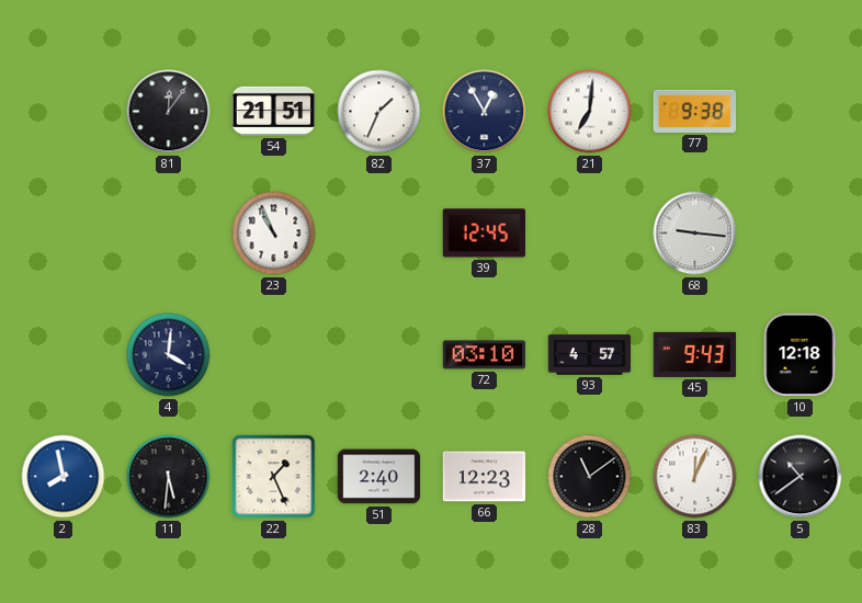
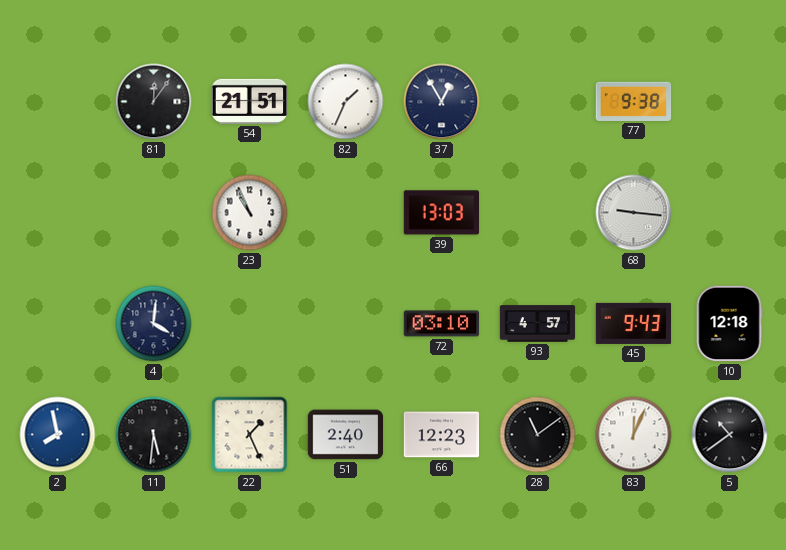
21: 7:01 -> none (590, 112)
39: 12:45 -> 13:03 (442, 213)
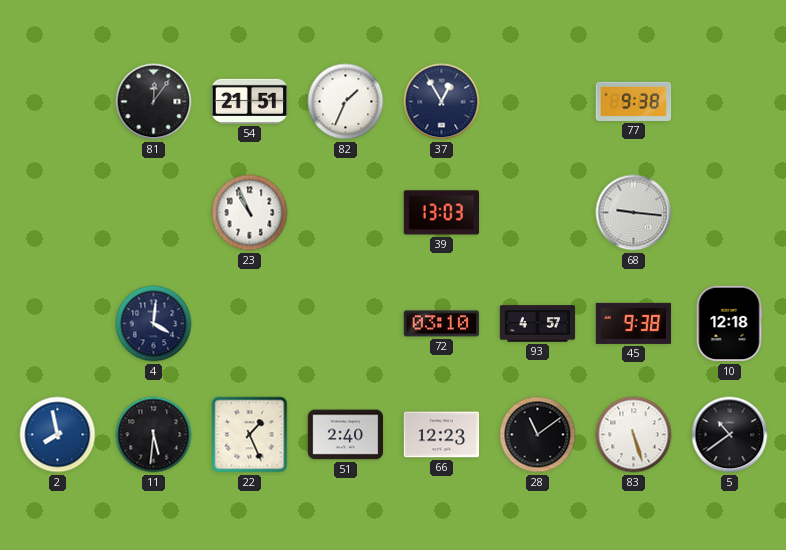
45: 9:43 -> 9:38 (634, 323)
83: 12:04 -> 5:27 (634, 435)
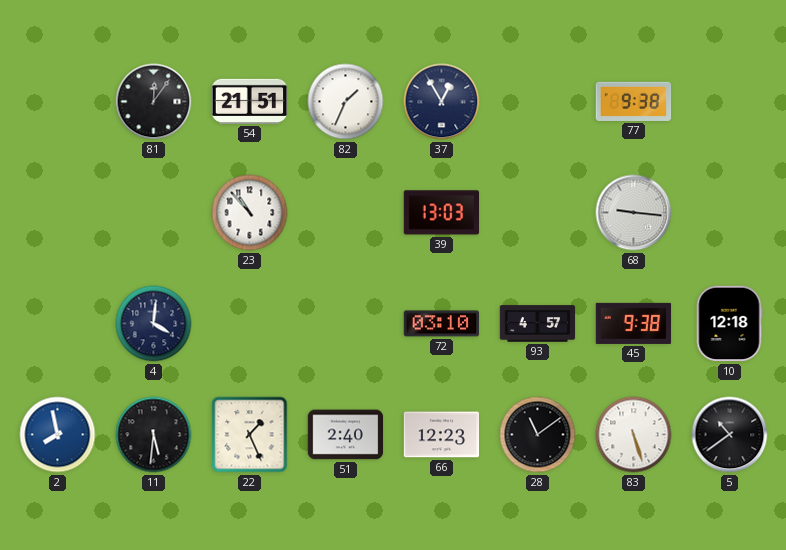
23: 10:56 -> 10:53 (250, 213)
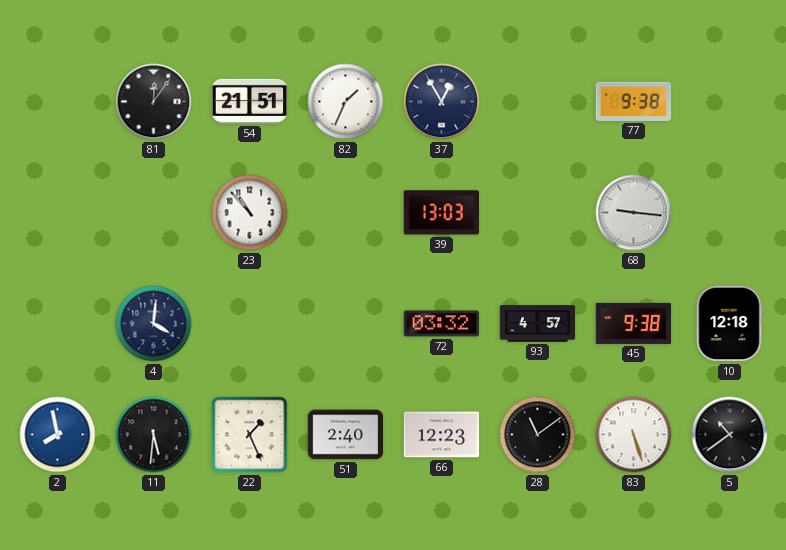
72: 03:10 -> 03:32 (442, 324)
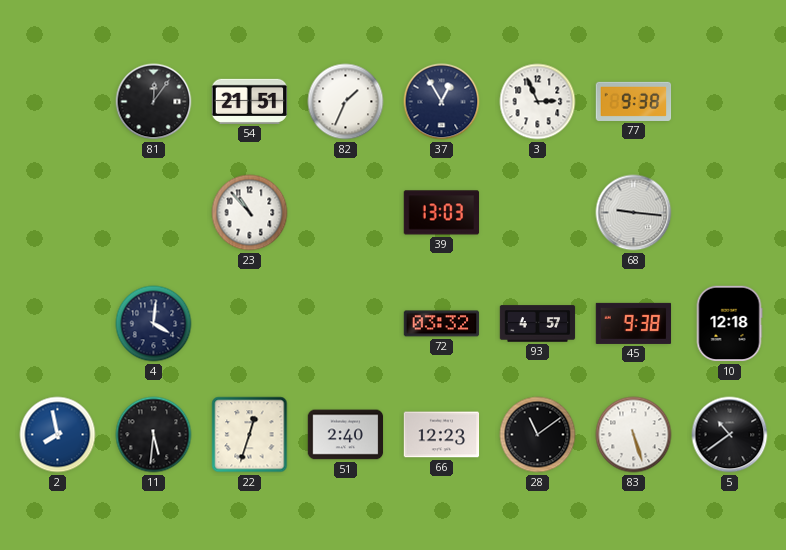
3: none -> 2:56 (538, 102)
22: 1:26 -> 12:33 (250, 435)
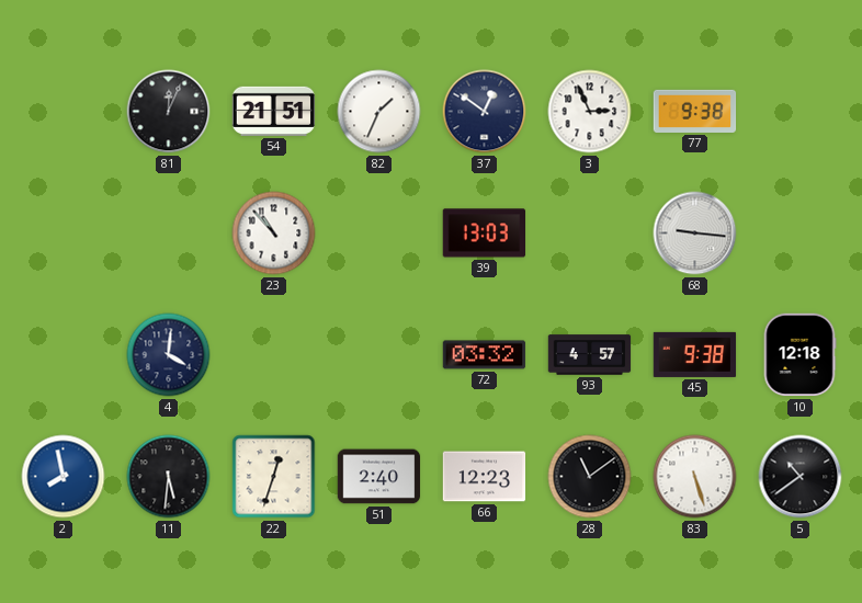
81: 12:06 -> 12:04 (169, 112)
37: 12:55 -> 12:51 (485, 112)
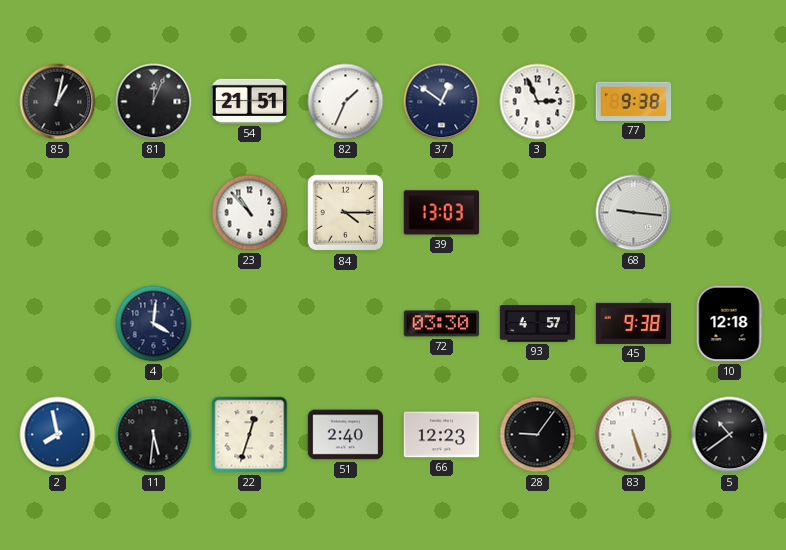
85: none -> 1:02 (58, 102)
84: none -> 4:15 (346, 213)
72: 03:32 -> 03:30 (442, 324)
28: 11:09 -> 9:06 (538, 435)
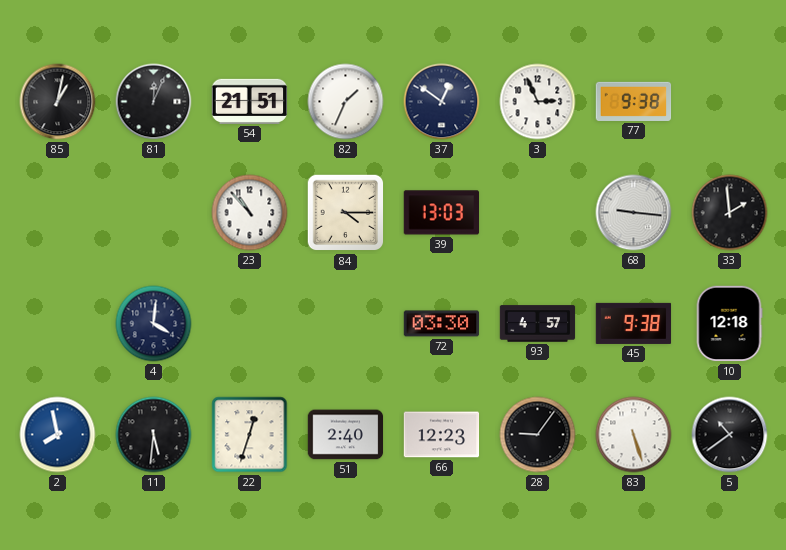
33: none -> 1:59 (730, 213)
